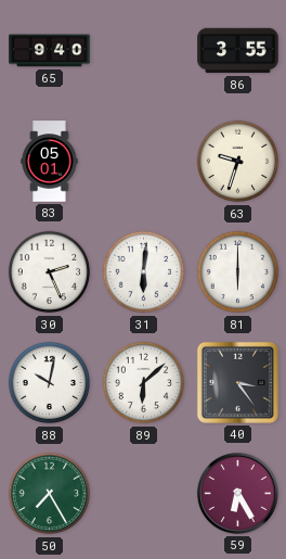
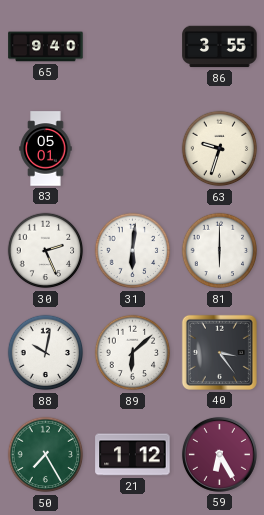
21: none -> 1:12 (133, 455)
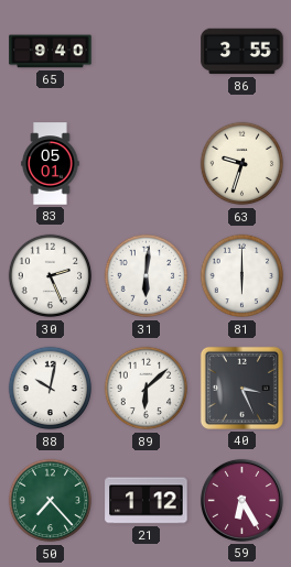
40: 3:24 -> 3:26 (241, 388)
50: 7:25 -> 7:23 (51, 501)
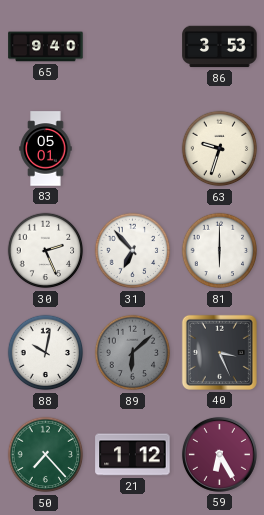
86: 3:55 -> 3:53 (220, 47)
31: 6:01 -> 6:53 (133, 251)
89 dial: white -> grey (133, 353)
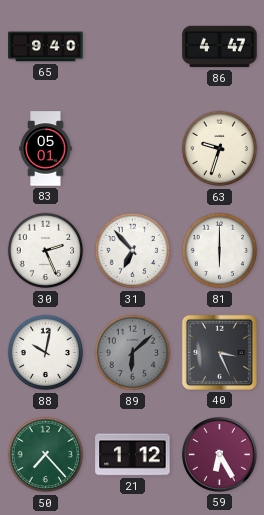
86: 3:53 -> 4:47 (220, 47)
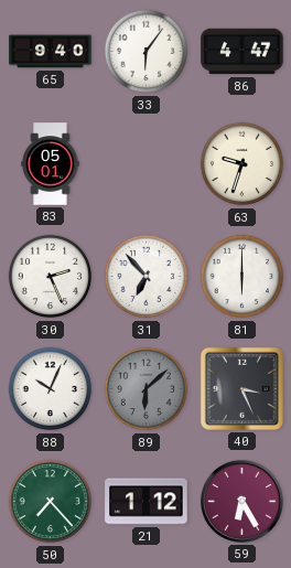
33: none -> 6:06 (147, 52)
88: 10:02 -> 10:04 (51, 389)
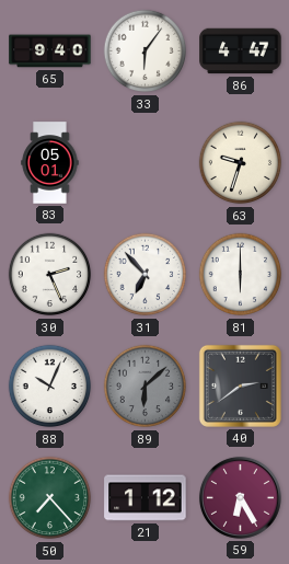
40: 3:26 -> 2:39 (240, 385)
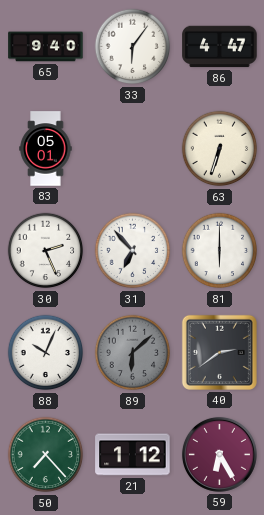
63: 9:33 -> 6:33 (220, 149)
